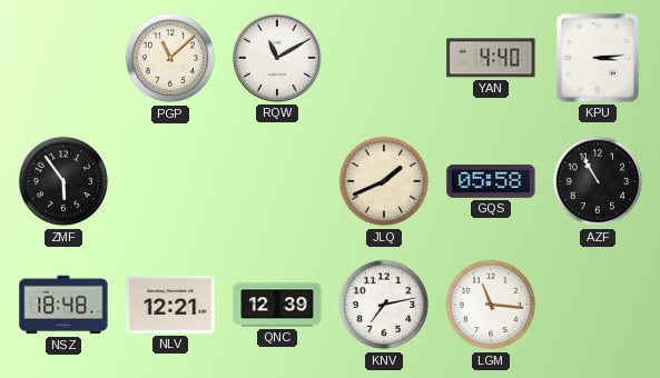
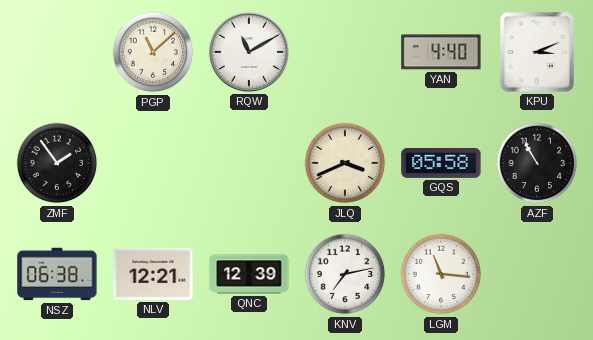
KPU: 3:14 -> 3:11 (537, 52)
ZMF: 5:54 -> 1:54 (57, 163)
JLQ: 1:41 -> 3:41 (345, 163)
NSZ: 18:48 -> 06:38 (57, 274)
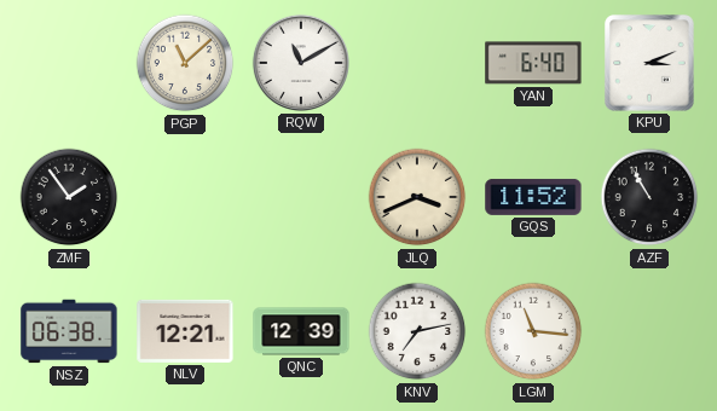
YAN: 4:40 -> 6:40 (533, 63)
GQS: 05:58 -> 11:52 (533, 197)
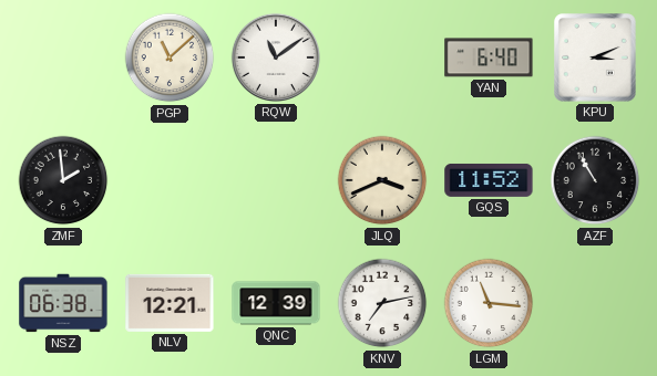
RQW: 11:10 -> 11:09 (276, 58)
ZMF: 1:54 -> 1:59 (63, 180)
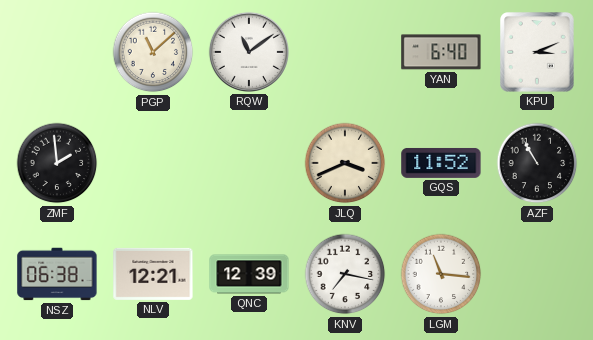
KNV: 7:13 -> 7:17 (345, 274)
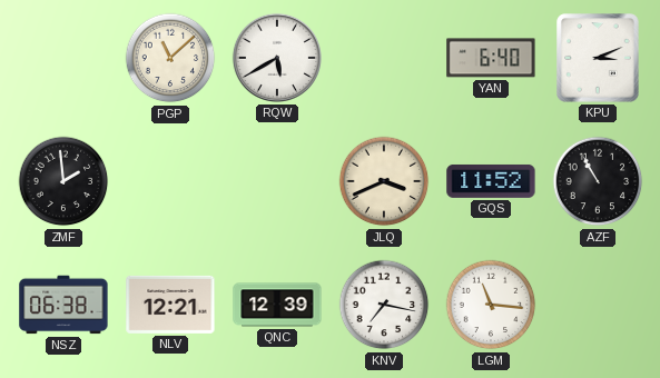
RQW: 11:09 -> 5:40 (277, 58)
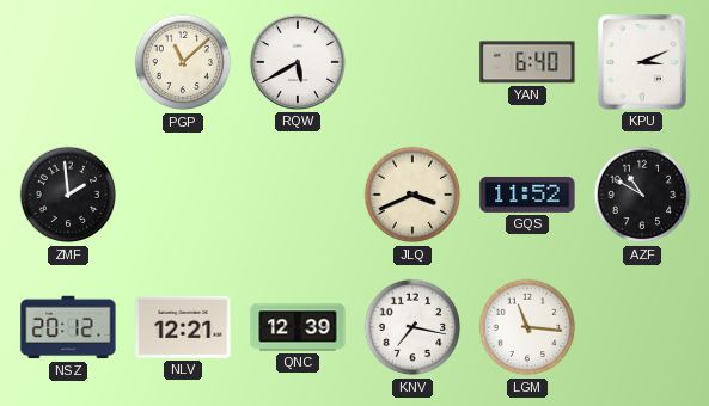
AZF: 10:55 -> 10:50 (642, 195)
NSZ: 06:38 -> 20:12 (68, 327)
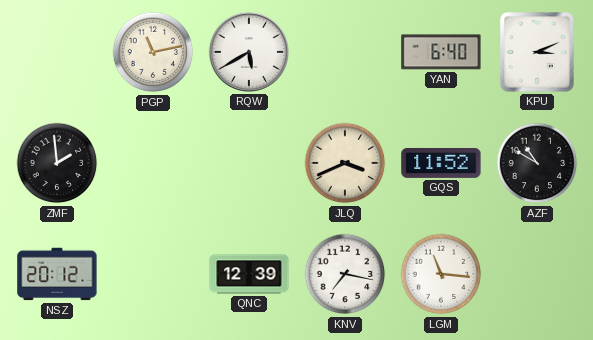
PGP: 11:08 -> 11:13 (153, 52)
NLV: 12:21 -> none (183, 327)
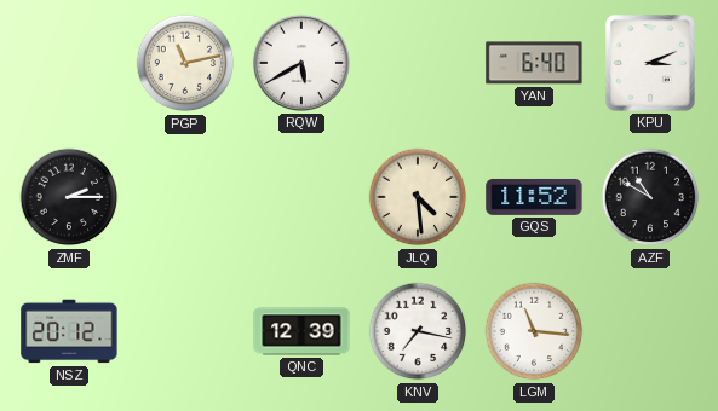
ZMF: 1:59 -> 2:15 (69, 197)
JLQ: 3:41 -> 4:29 (418, 197)
